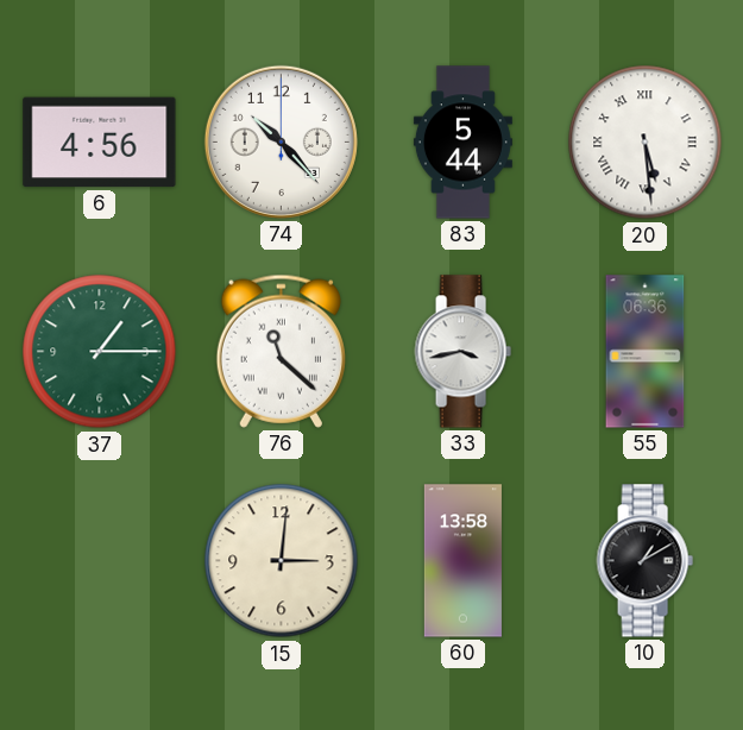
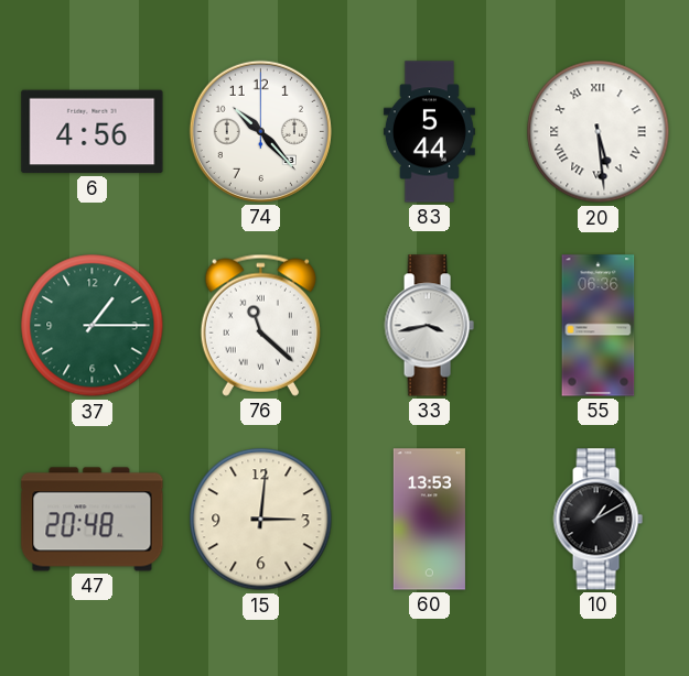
47: none -> 20:48 (93, 520)
60: 13:58 -> 13:53 (429, 520)
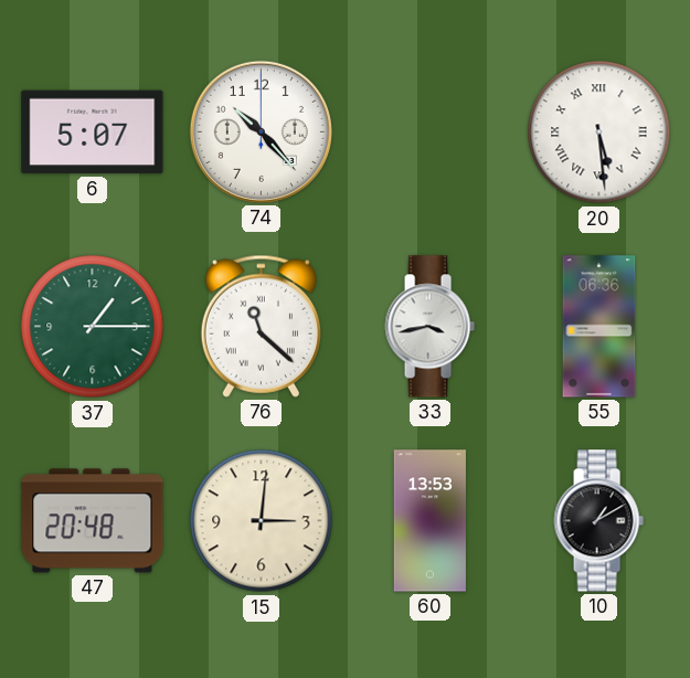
6: 4:56 -> 5:07 (93, 133)
83: 5:44 -> none (429, 132)
